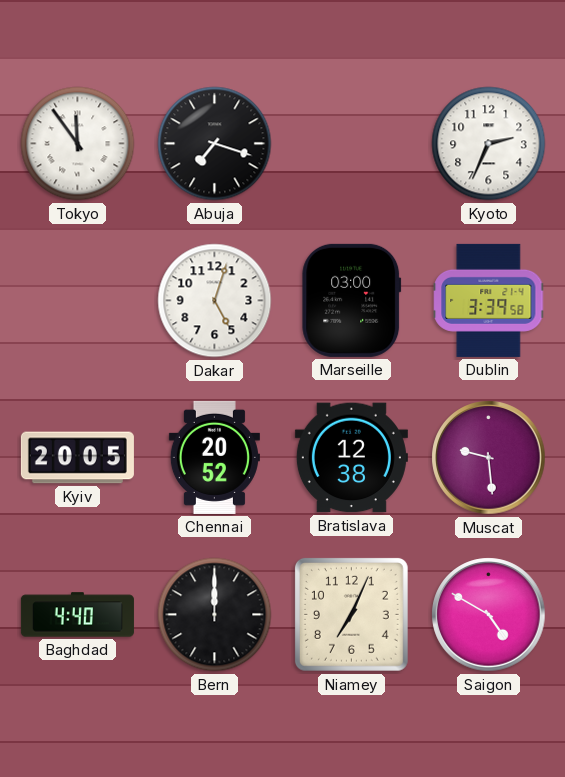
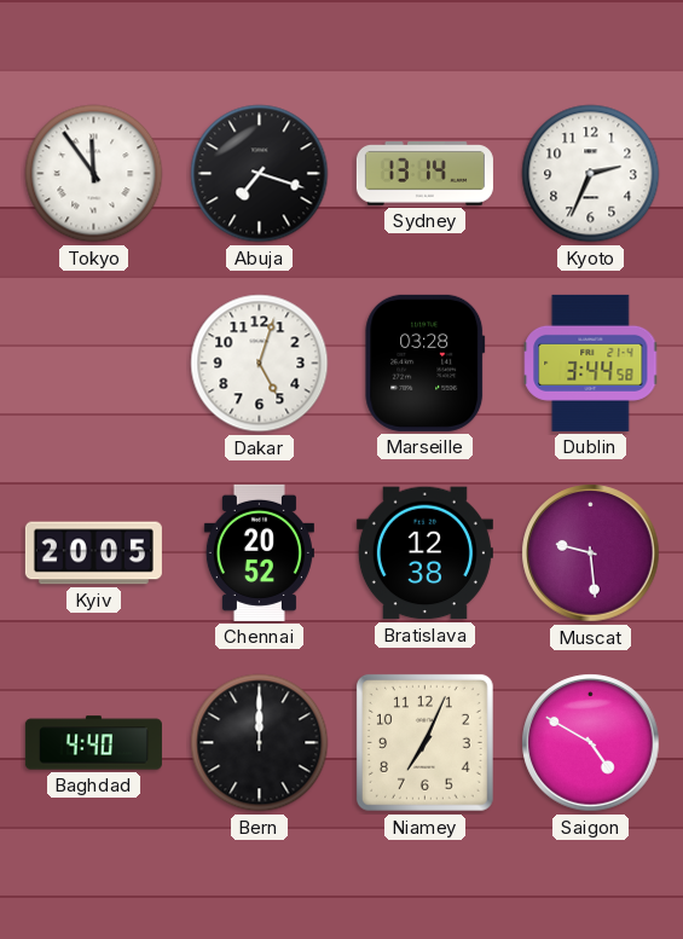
Sydney: none -> 13:14 (424, 174)
Marseille: 03:00 -> 03:28 (426, 363)
Dublin: 3:39 -> 3:44 (591, 363)
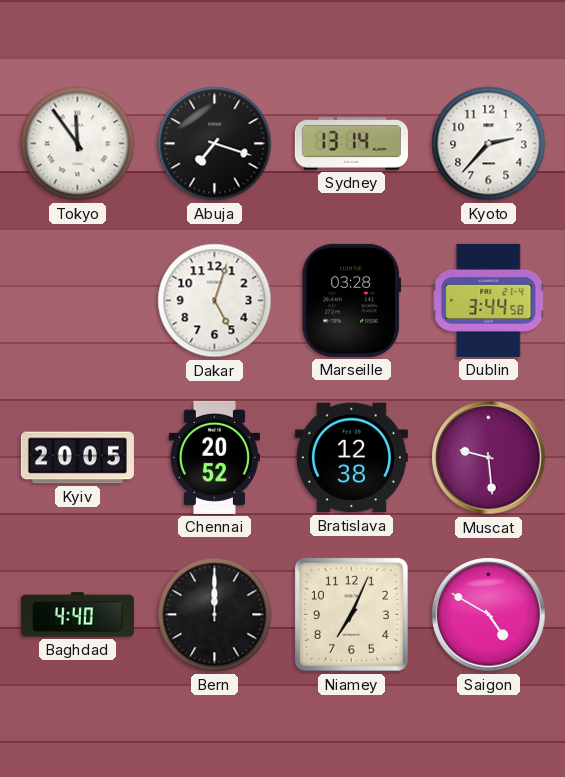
Kyoto: 2:34 -> 2:37 (489, 144)
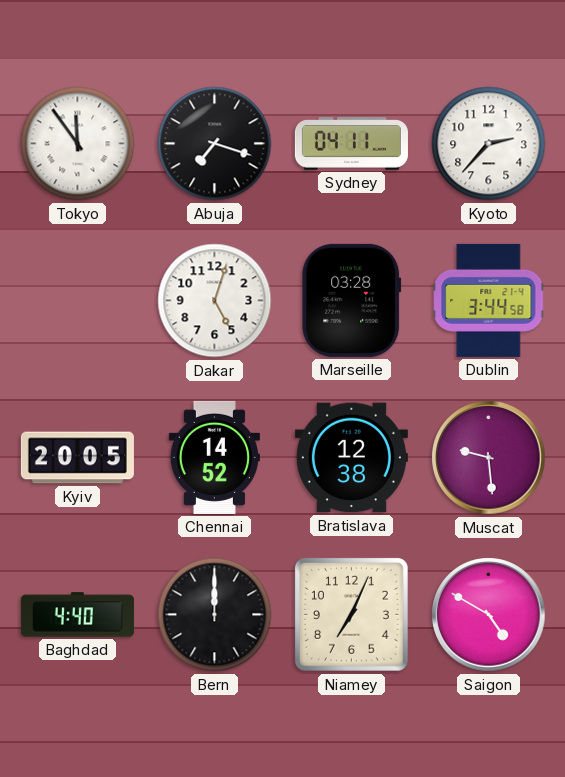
Sydney: 13:14 -> 04:11 (351, 144)
Chennai: 20:52 -> 14:52 (214, 457)
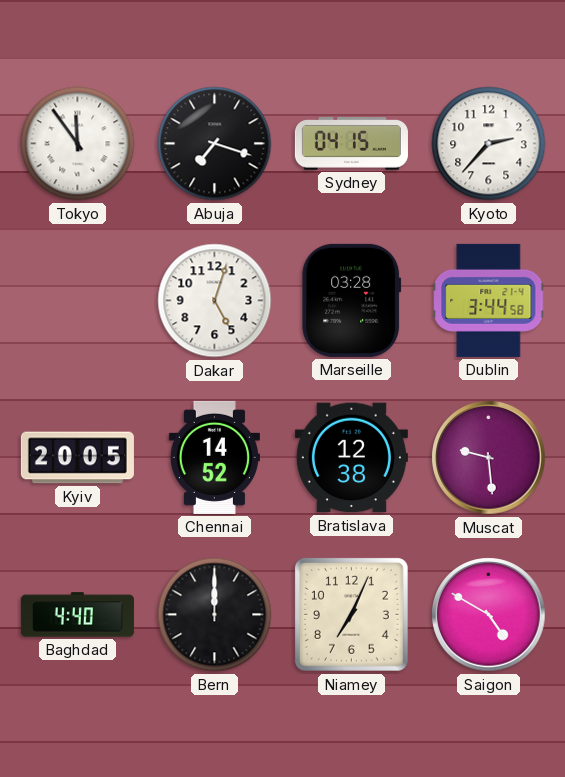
Sydney: 04:11 -> 04:15 (351, 144)
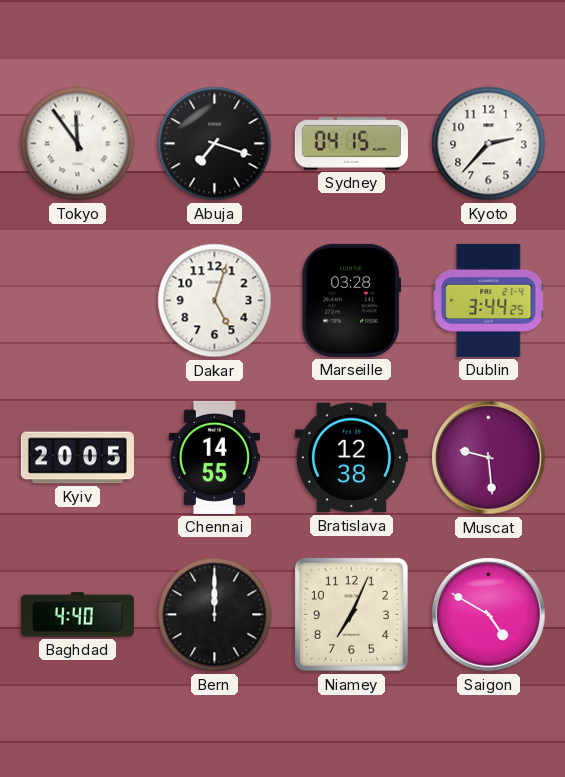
Dublin: 3:44:58 -> 3:44:25 (489, 300)
Chennai: 14:52 -> 14:55 (214, 457)
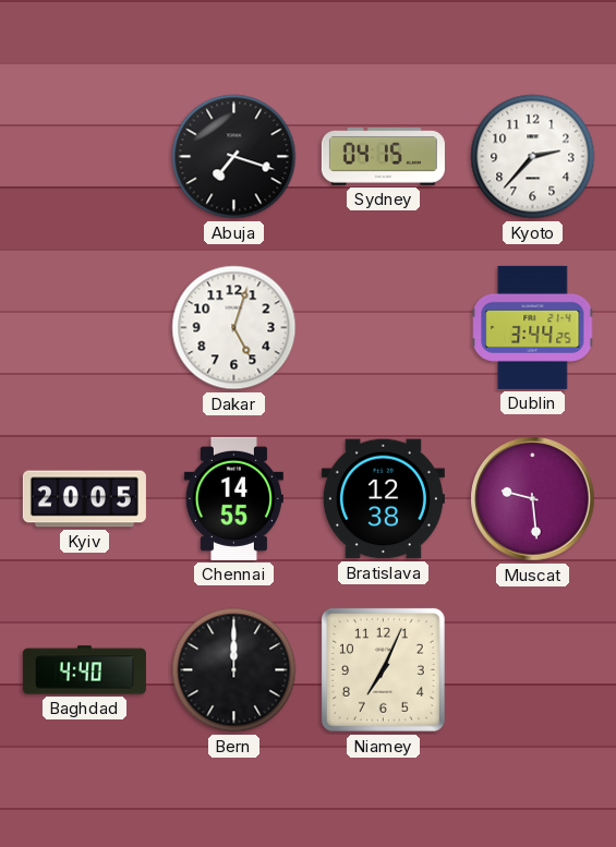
Tokyo: 11:54 -> none (78, 144)
Marseille: 03:28 -> none (352, 300)
Saigon: 4:50 -> none (489, 615)
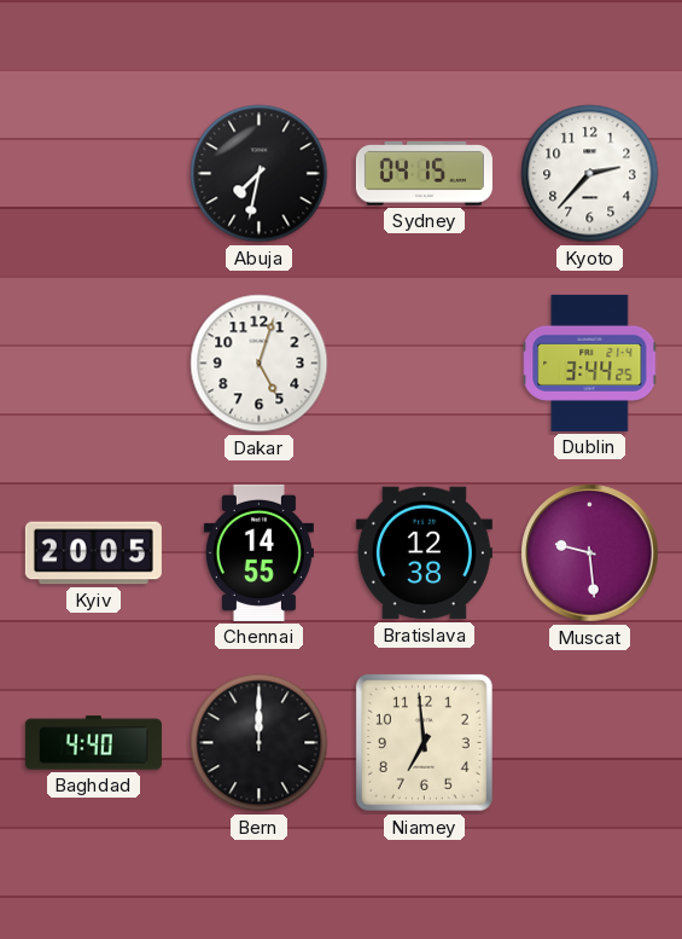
Abuja: 7:18 -> 7:32 (260, 174)
Niamey: 7:04 -> 6:59 (424, 742)
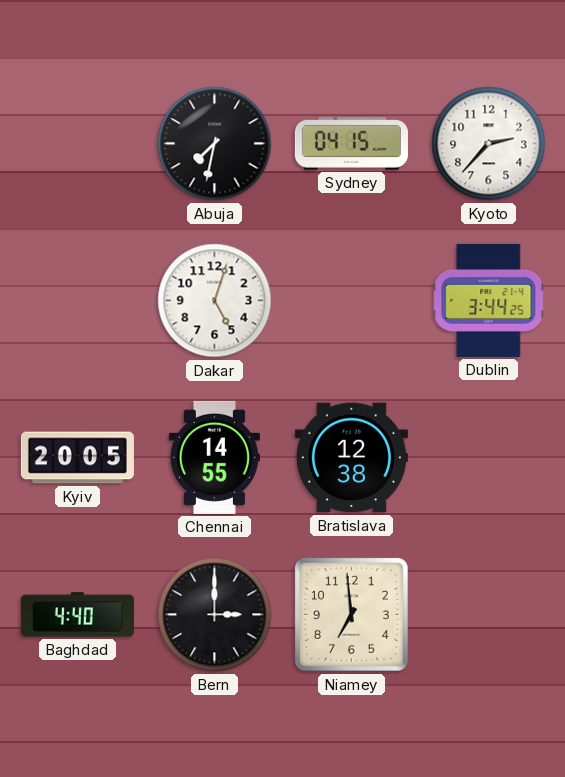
Muscat: 9:29 -> none (590, 553)
Bern: 12:00 -> 3:00 (215, 615)
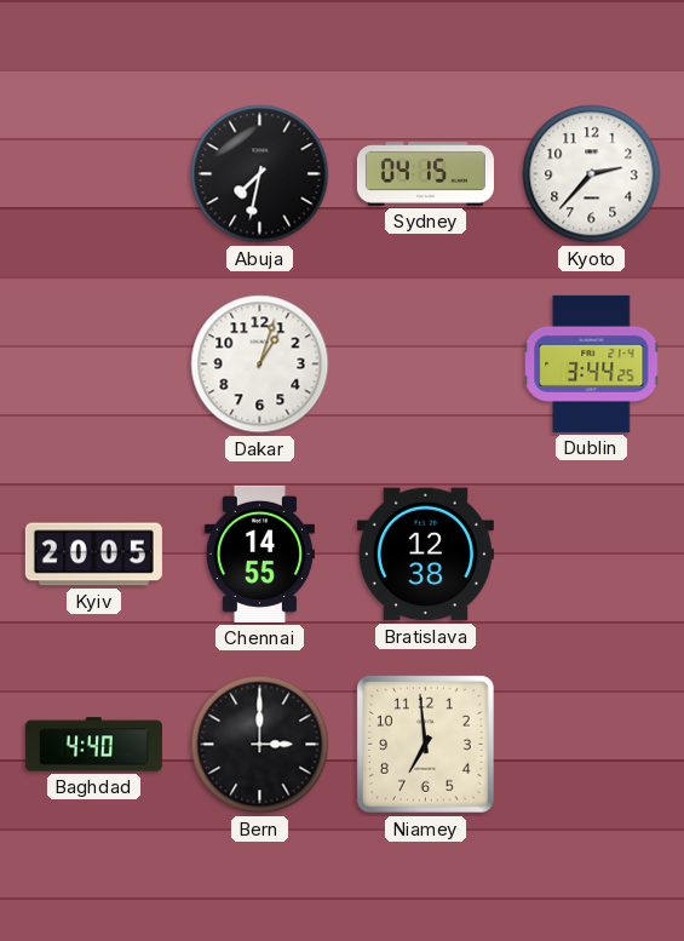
Dakar: 5:03 -> 1:03 (260, 365)
